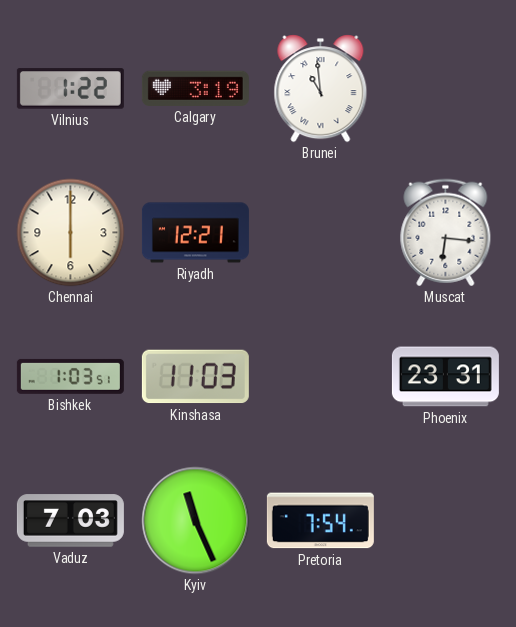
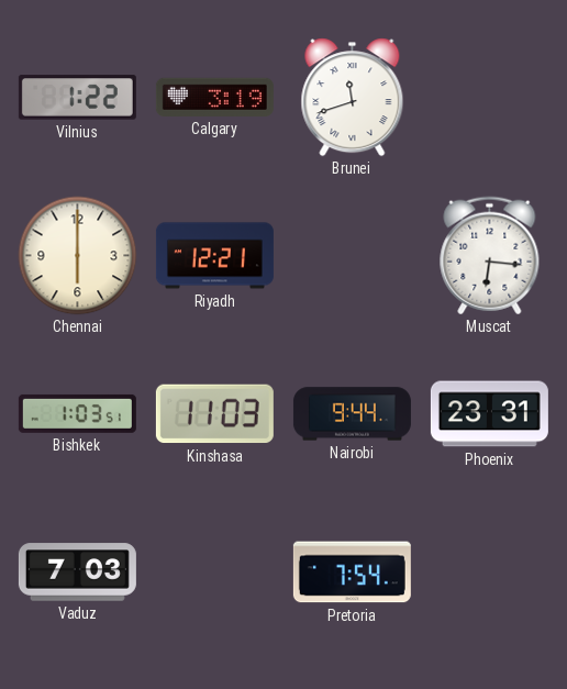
Brunei: 10:59 -> 11:42 (353, 98)
Nairobi: none -> 9:44 (352, 414)
Kyiv: 11:26 -> none (196, 521)
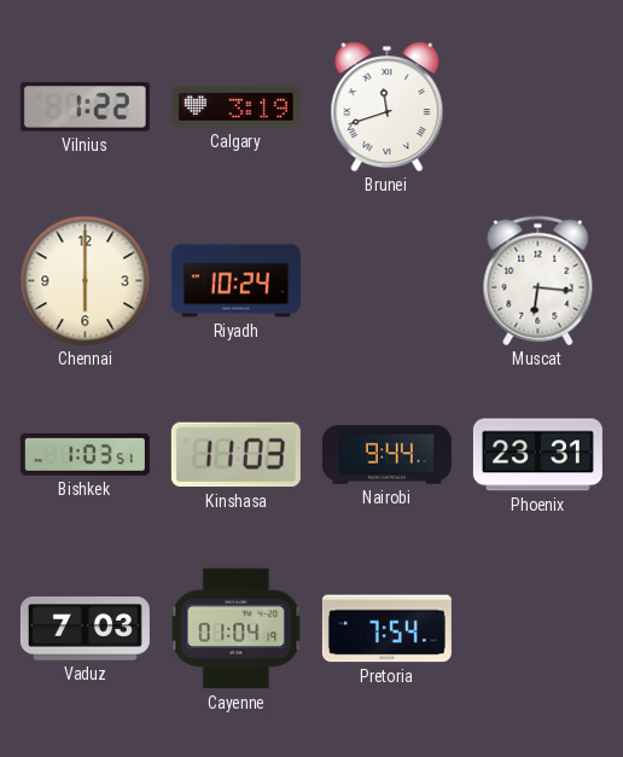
Riyadh: 12:21 -> 10:24 (235, 281)
Cayenne: none -> 01:04 (237, 629)
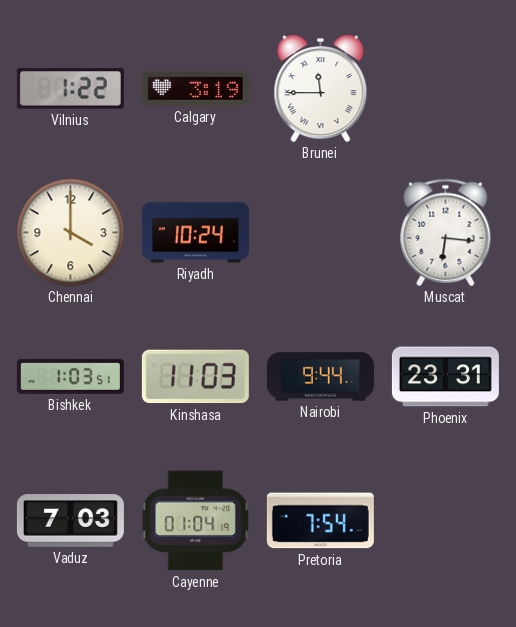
Brunei: 11:42 -> 11:45 (321, 89)
Chennai: 6:00 -> 4:00 (71, 233)
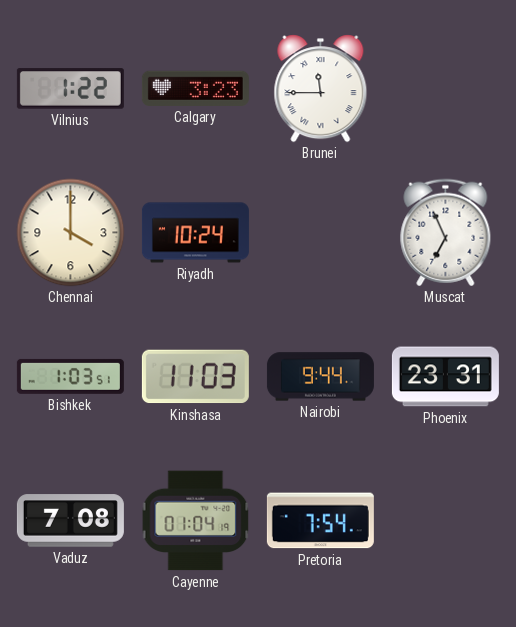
Calgary: 3:19 -> 3:23 (195, 88)
Muscat: 6:16 -> 6:56 (446, 233)
Vaduz: 7:03 -> 7:08 (70, 521)
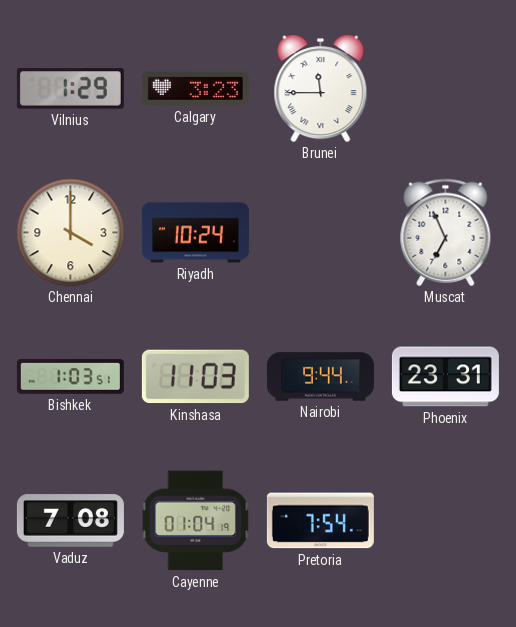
Vilnius: 1:22 -> 1:29 (70, 89)
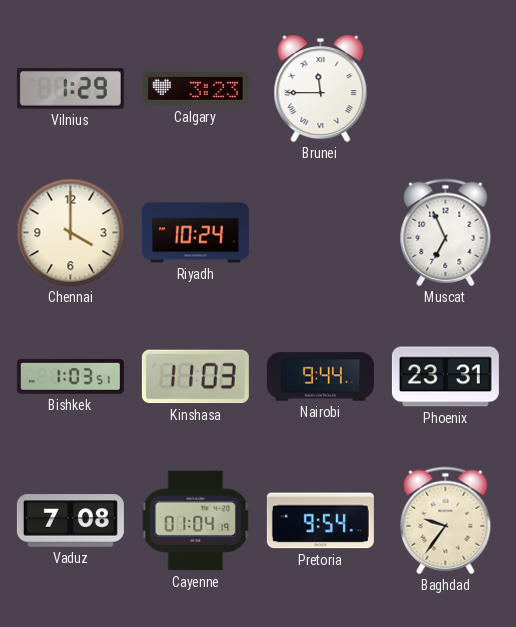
Pretoria: 7:54 -> 9:54 (320, 521)
Baghdad: none -> 9:36 (446, 521)
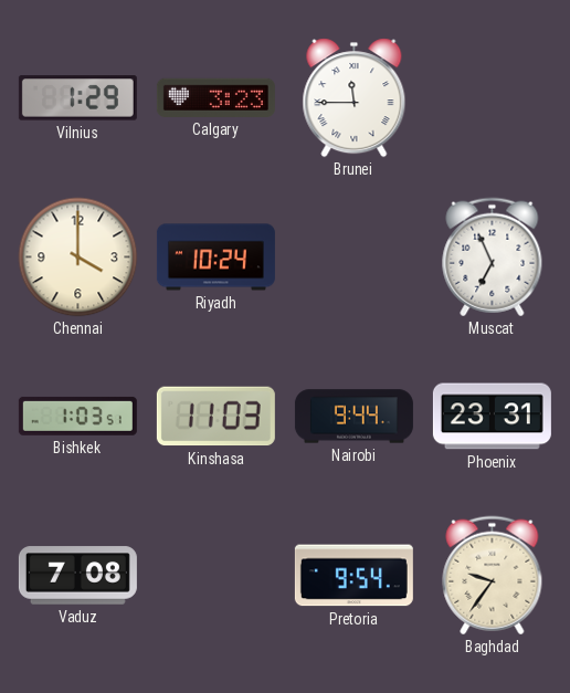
Cayenne: 01:04 -> none (196, 521)
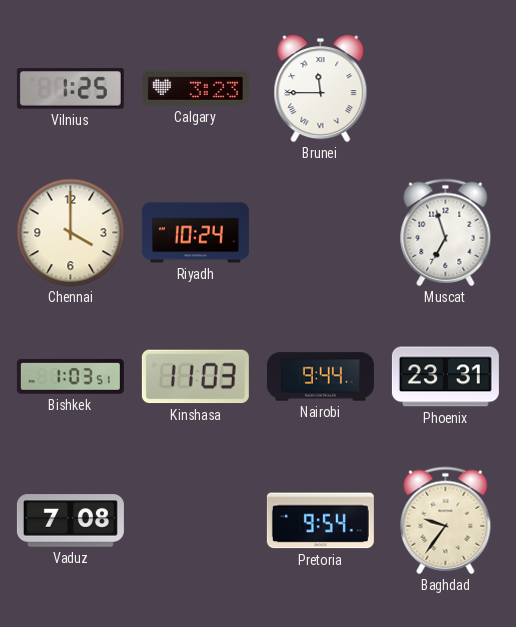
Vilnius: 1:29 -> 1:25 (70, 89)
Muscat: 6:56 -> 6:57 (446, 233)
